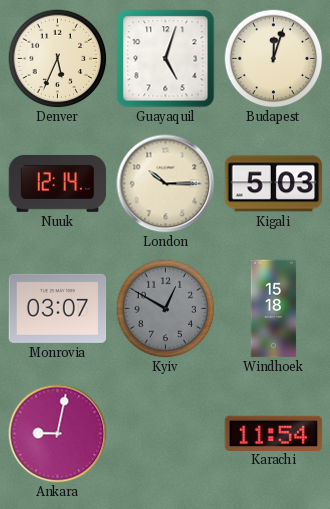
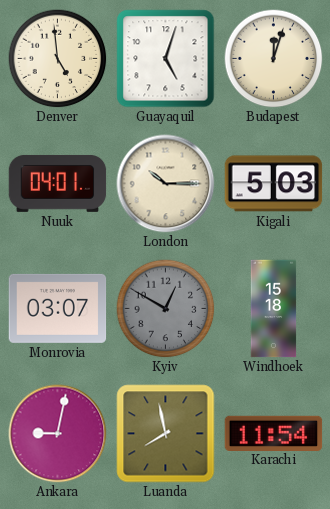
Denver: 5:34 -> 4:59 (58, 59)
Nuuk: 12:14 -> 04:01 (58, 183)
Luanda: none -> 7:58 (166, 434)
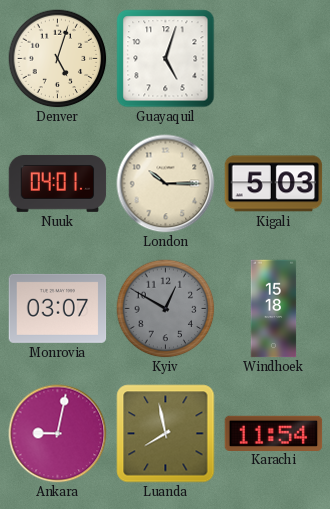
Denver: 4:59 -> 5:03 (58, 59)
Budapest: 12:03 -> none (274, 59)
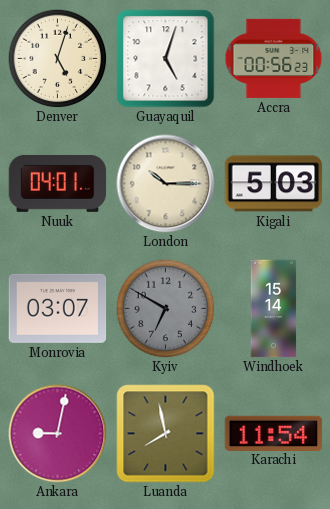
Accra: none -> 00:56 (274, 58)
Kyiv: 12:50 -> 6:50 (166, 309)
Windhoek: 15:18 -> 15:14 (274, 309)
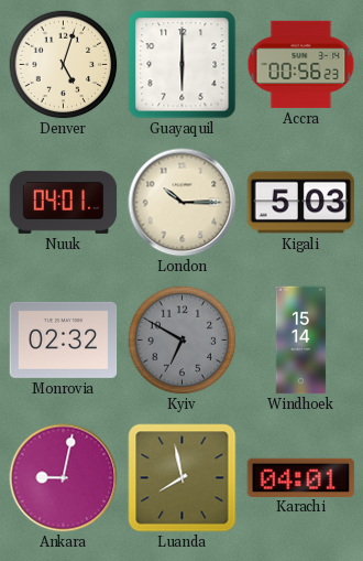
Guayaquil: 5:03 -> 6:00 (183, 65)
Monrovia: 03:07 -> 02:32 (64, 339)
Karachi: 11:54 -> 04:01 (301, 477)
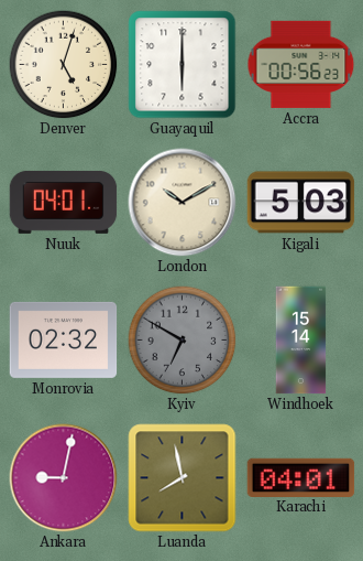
London: 10:15 -> 10:10 (183, 203)
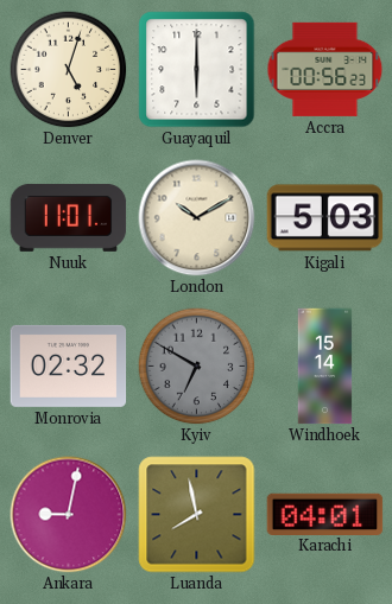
Nuuk: 04:01 -> 11:01 (69, 217)
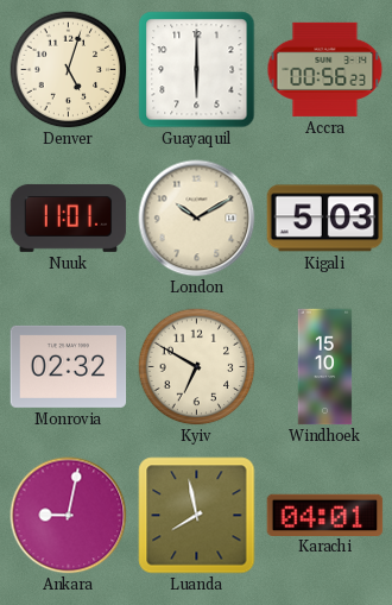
Kyiv dial: grey -> cream (197, 367)
Windhoek: 15:14 -> 15:10 (325, 367)
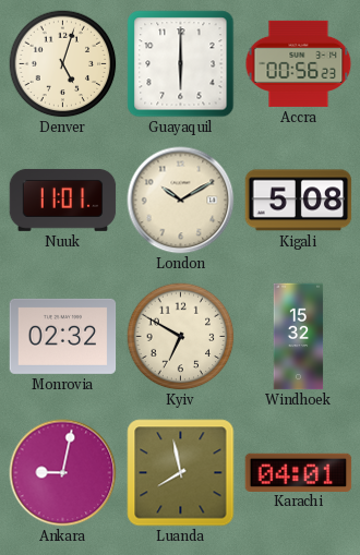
Kigali: 5:03 -> 5:08 (299, 201)
Windhoek: 15:10 -> 15:32 (299, 337)
